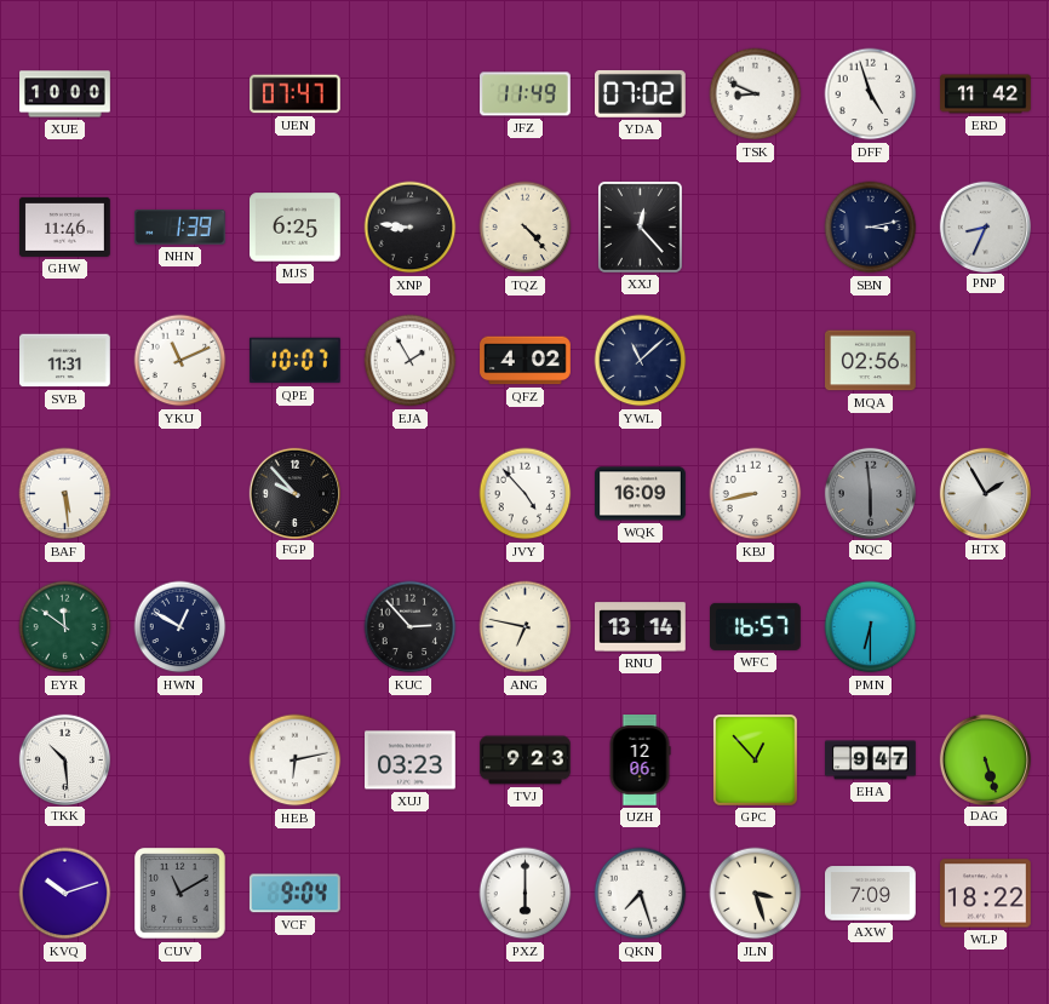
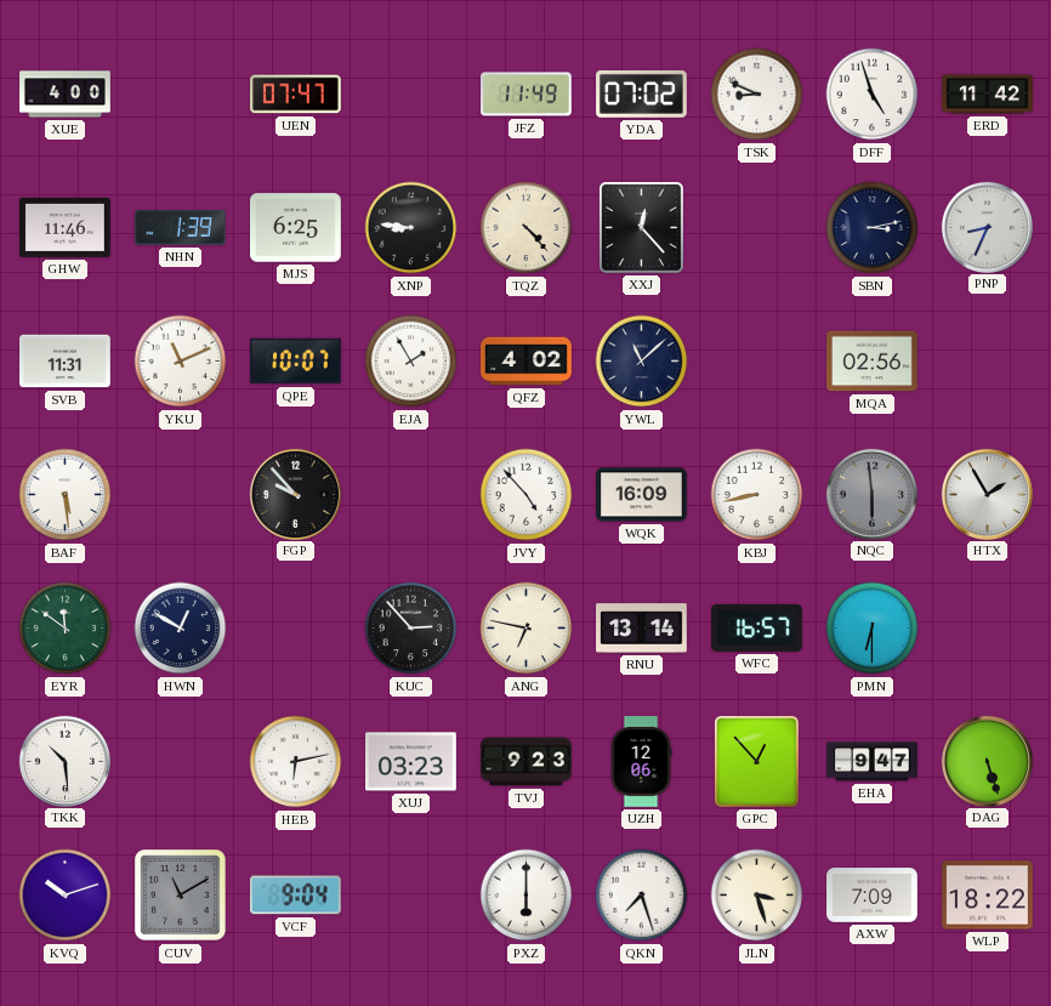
XUE: 10:00 -> 4:00 (66, 95)
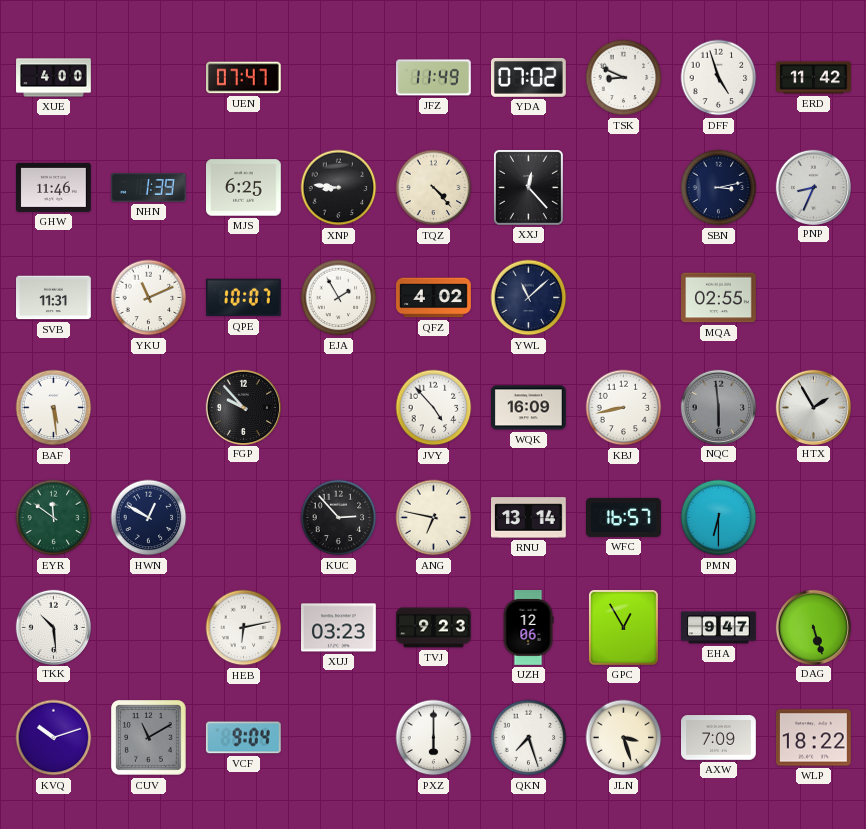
MQA: 02:56 -> 02:55 (719, 298)
GPC: 12:53 -> 12:55 (623, 627)
